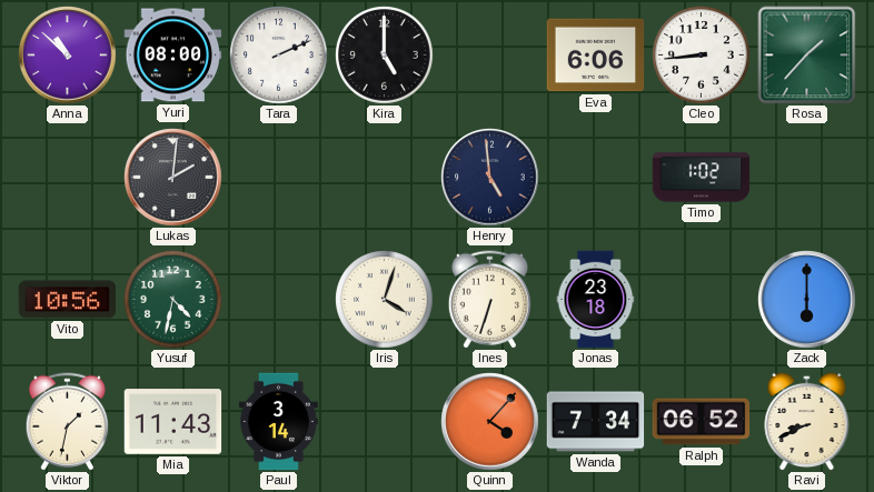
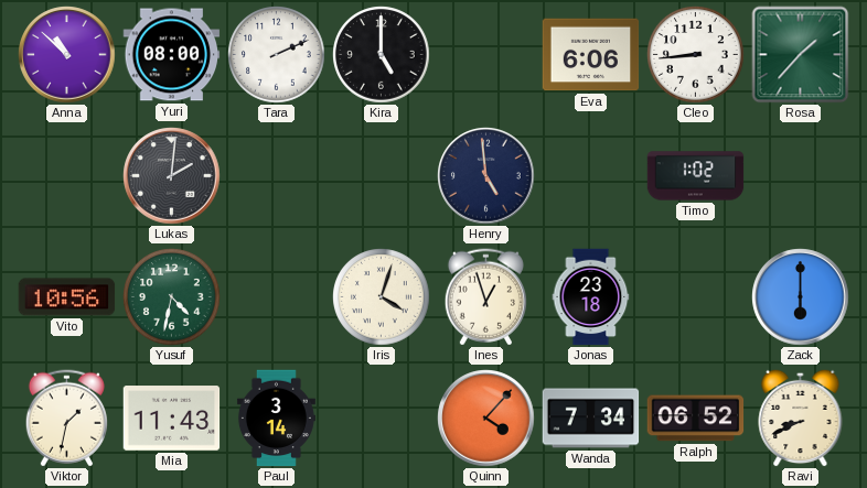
Ines: 6:33 -> 12:57 (485, 297)
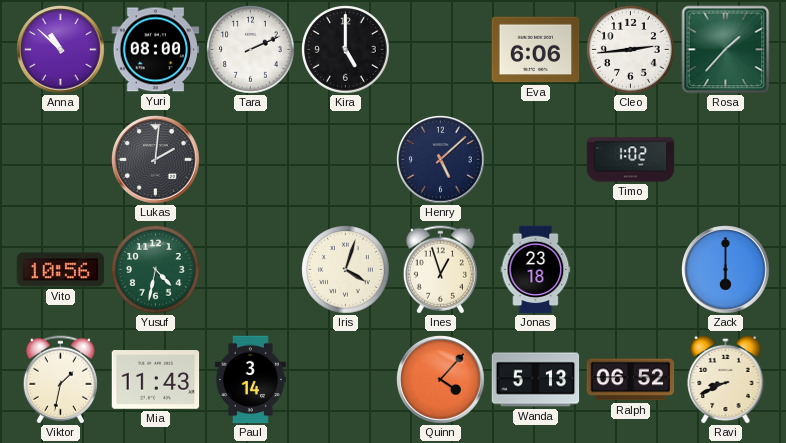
Cleo: 8:44 -> 2:44 (631, 50)
Henry: 4:59 -> 5:08 (441, 160)
Wanda: 7:34 -> 5:13 (536, 380)
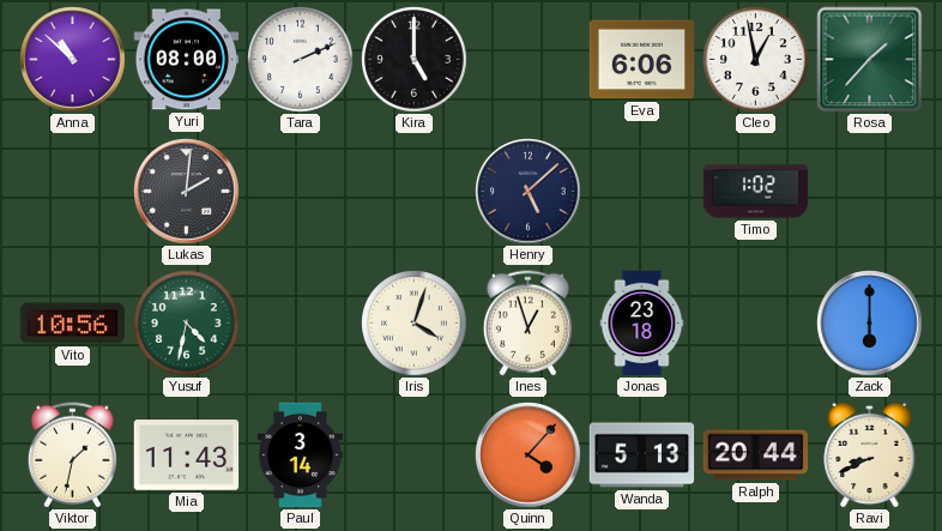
Cleo: 2:44 -> 12:58 (756, 60)
Ralph: 06:52 -> 20:44 (756, 455)
